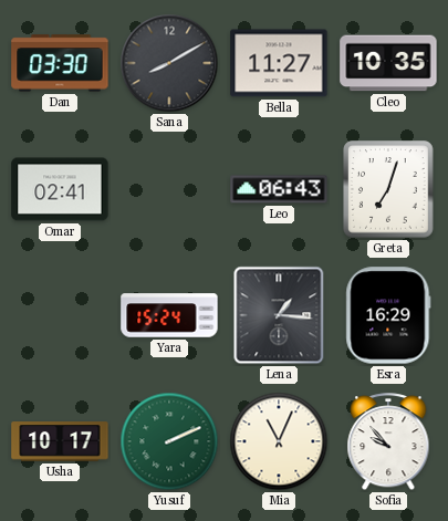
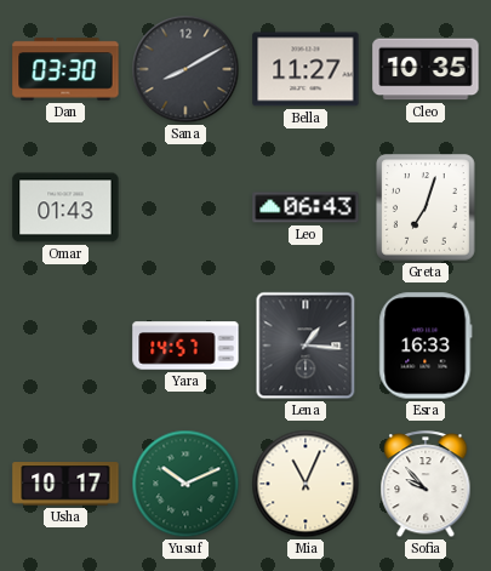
Omar: 02:41 -> 01:43 (65, 207)
Yara: 15:24 -> 14:57 (185, 346)
Esra: 16:29 -> 16:33 (426, 346)
Yusuf: 2:11 -> 10:11 (185, 484)
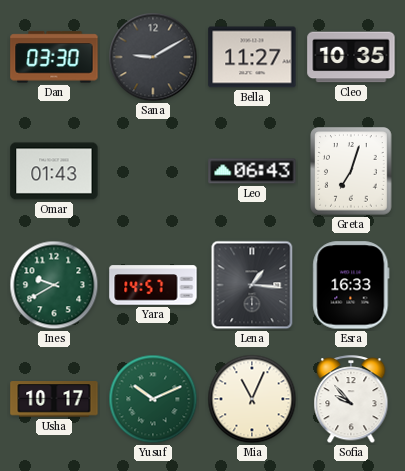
Sana: 8:10 -> 9:10 (153, 57)
Ines: none -> 9:40 (54, 285)
